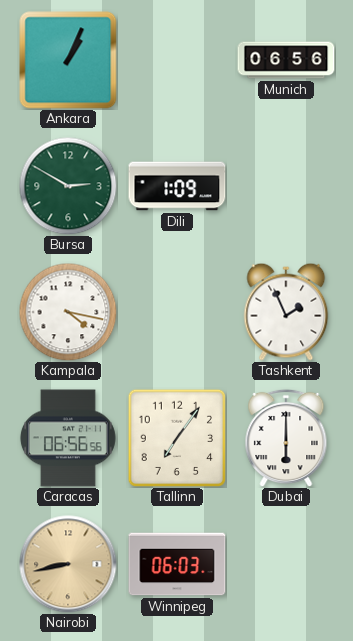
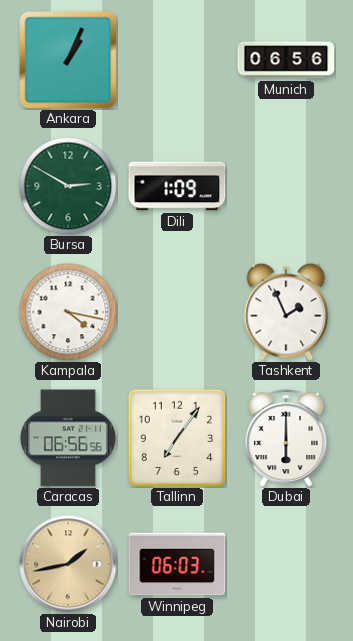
Nairobi: 8:43 -> 1:43 (68, 564)
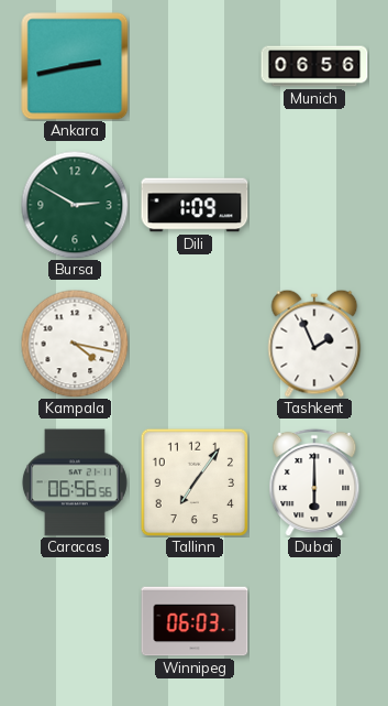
Ankara: 1:04 -> 2:43 (75, 66)
Nairobi: 1:43 -> none (68, 564)
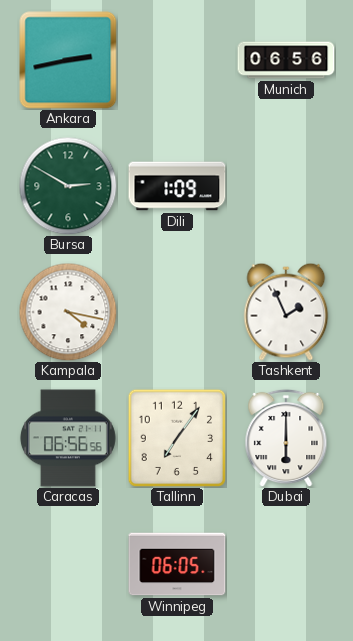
Winnipeg: 06:03 -> 06:05 (177, 564)
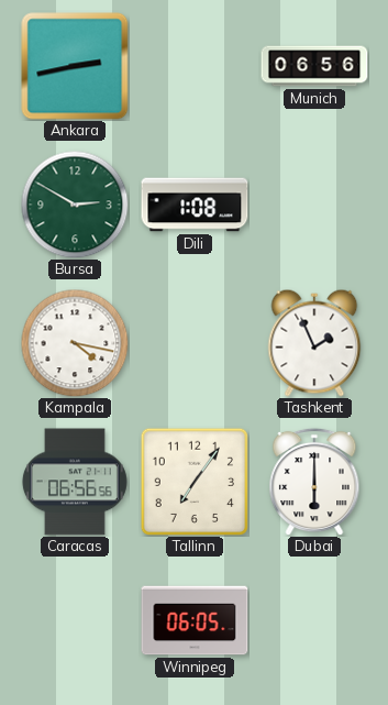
Dili: 1:09 -> 1:08 (195, 205)
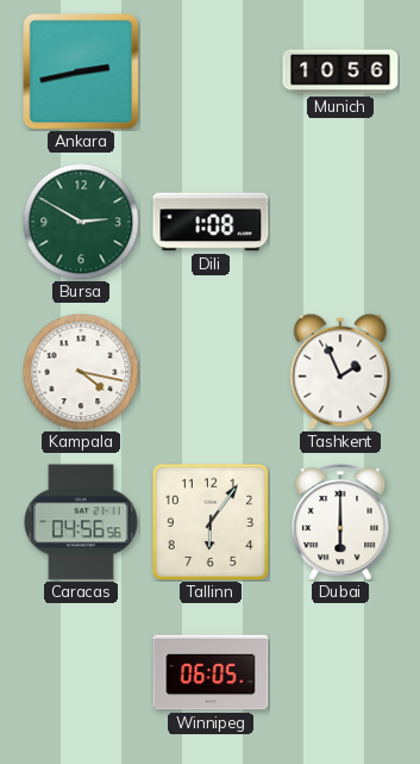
Munich: 06:56 -> 10:56 (340, 72)
Caracas: 06:56 -> 04:56 (81, 522)
Tallinn: 7:06 -> 6:06 (209, 521)
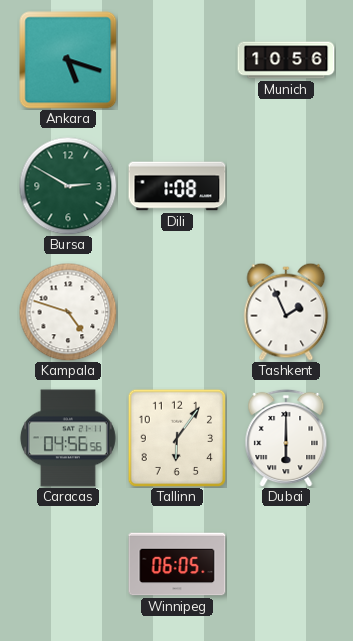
Ankara: 2:43 -> 5:18 (68, 60)
Kampala: 4:17 -> 4:48 (68, 312)
